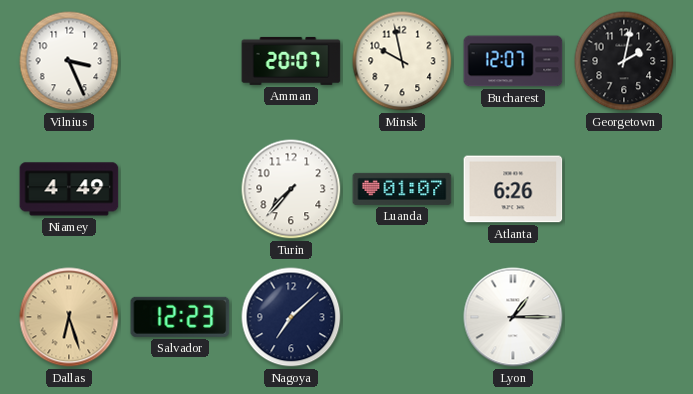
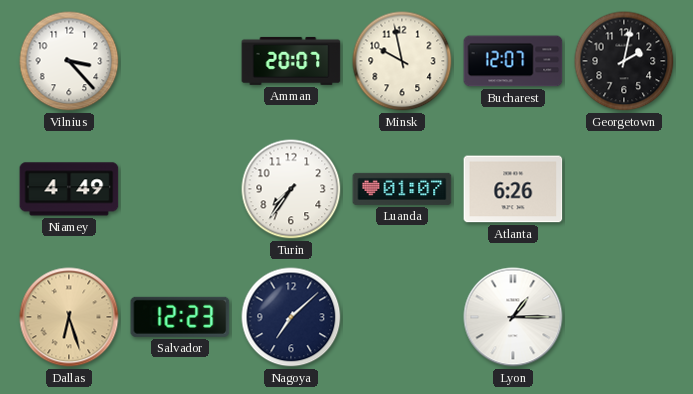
Vilnius: 3:26 -> 3:23 (69, 61)
Turin: 7:37 -> 7:36 (291, 189)
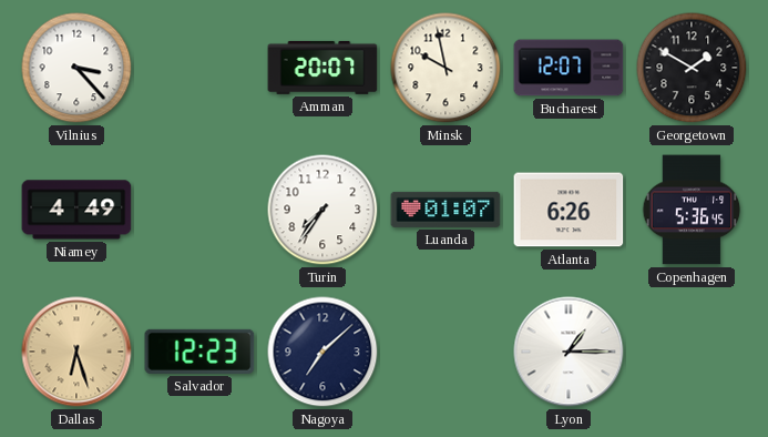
Georgetown: 2:02 -> 1:50 (692, 68)
Copenhagen: none -> 5:36 (692, 210)
